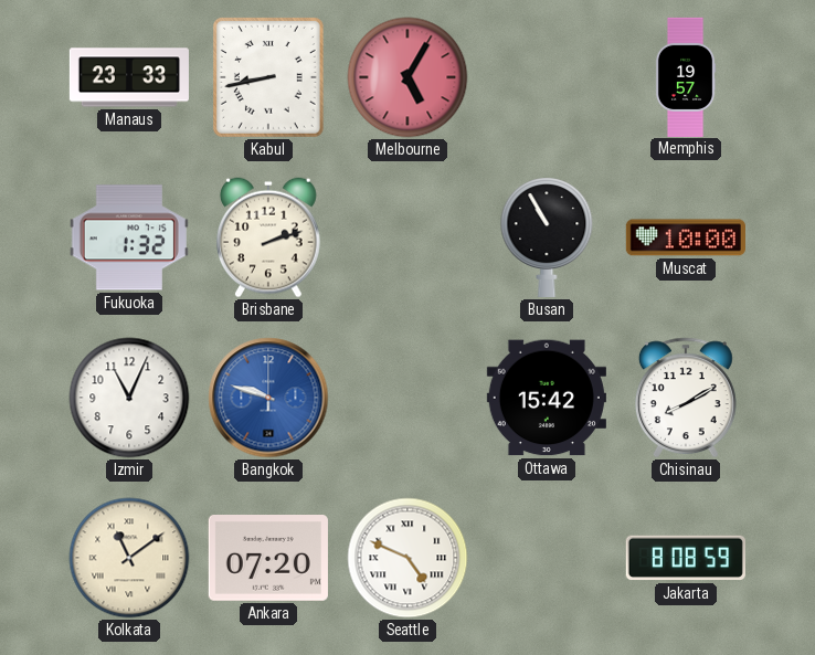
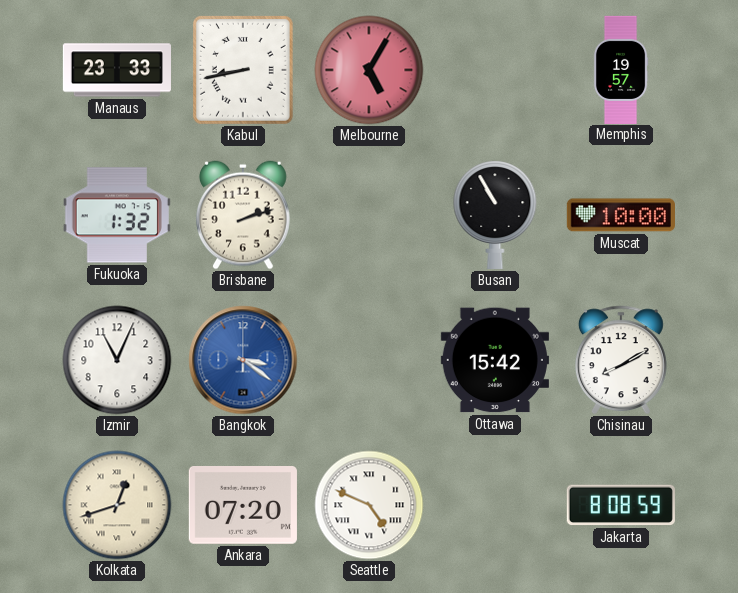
Bangkok: 9:48 -> 3:21 (243, 360)
Kolkata: 11:09 -> 12:42 (117, 505)
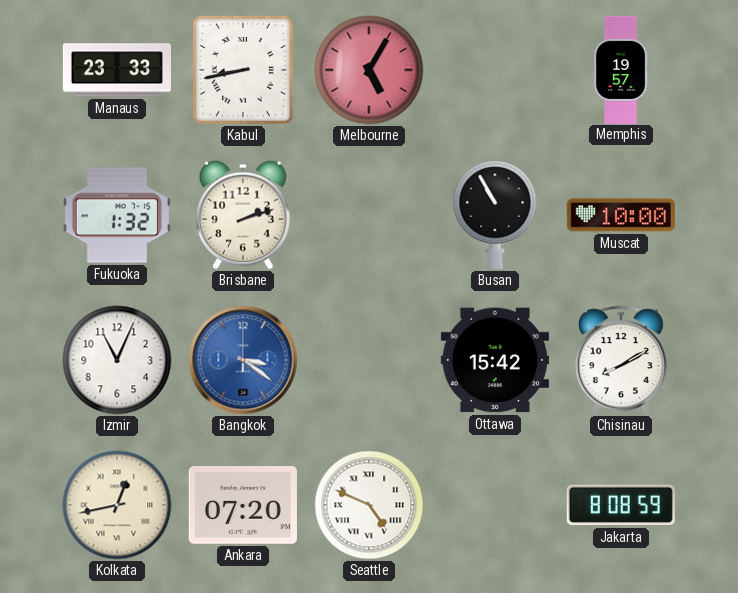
Kolkata: 12:42 -> 12:43 (117, 505)
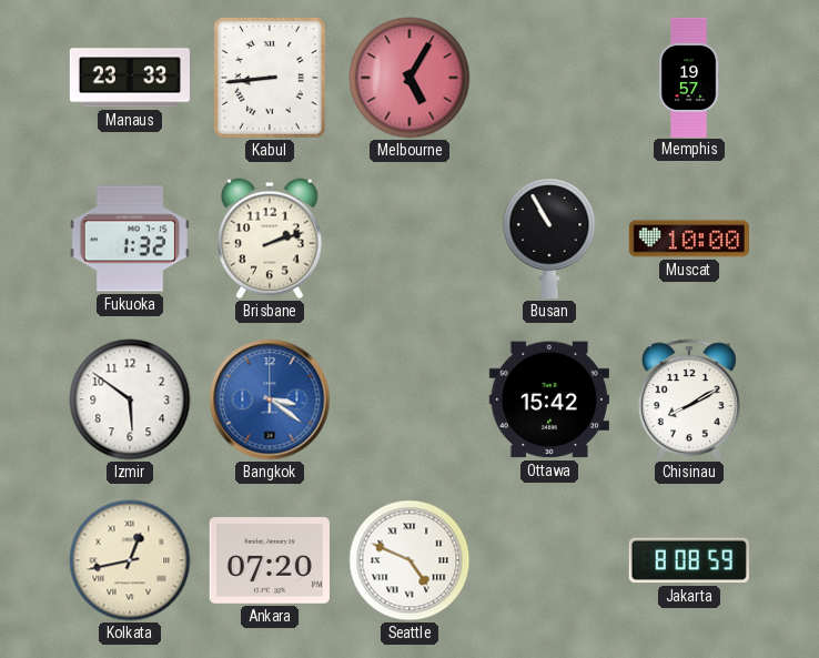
Kabul: 8:43 -> 8:44 (270, 78)
Izmir: 11:04 -> 5:51 (130, 399)
